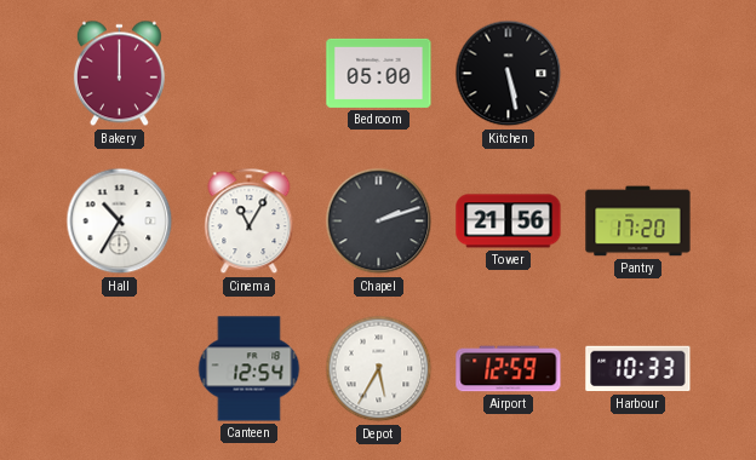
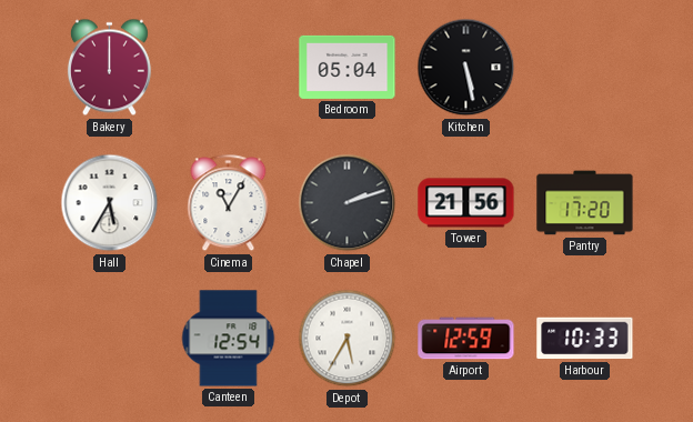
Bedroom: 05:00 -> 05:04 (348, 67)
Hall: 10:35 -> 5:35 (110, 203)
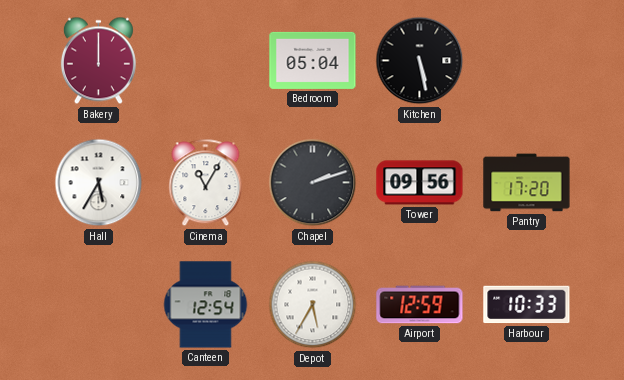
Tower: 21:56 -> 09:56 (420, 183)
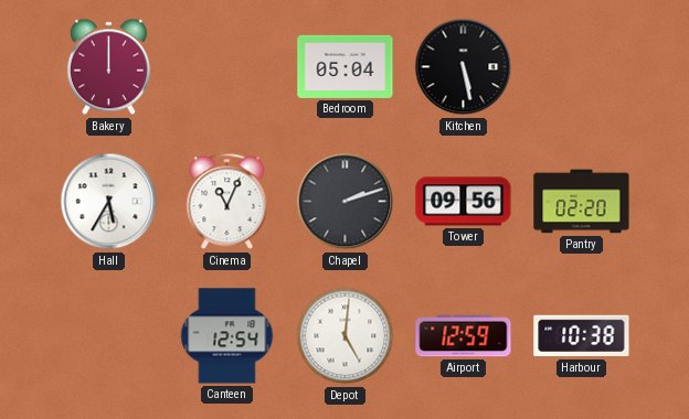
Cinema: 11:05 -> 11:04 (227, 202)
Pantry: 17:20 -> 02:20 (582, 202)
Depot: 5:35 -> 5:01 (346, 336)
Harbour: 10:33 -> 10:38 (582, 336)
